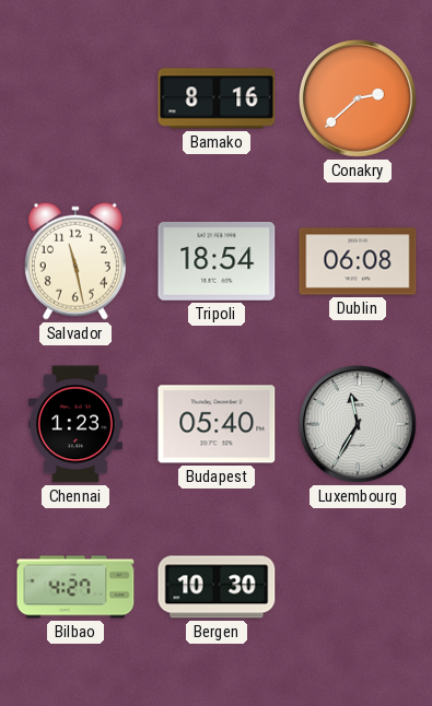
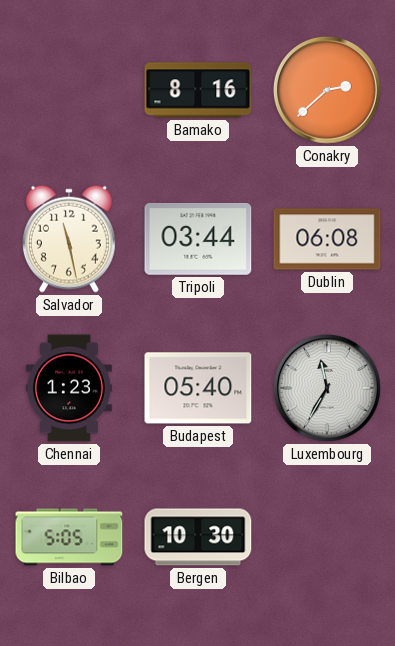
Tripoli: 18:54 -> 03:44 (198, 239)
Bilbao: 4:27 -> 5:05 (69, 537)
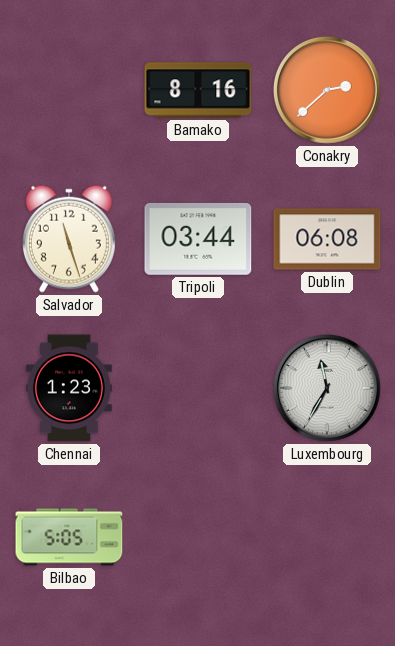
Salvador: 11:28 -> 11:27 (69, 239)
Budapest: 05:40 -> none (198, 388)
Bergen: 10:30 -> none (198, 537)
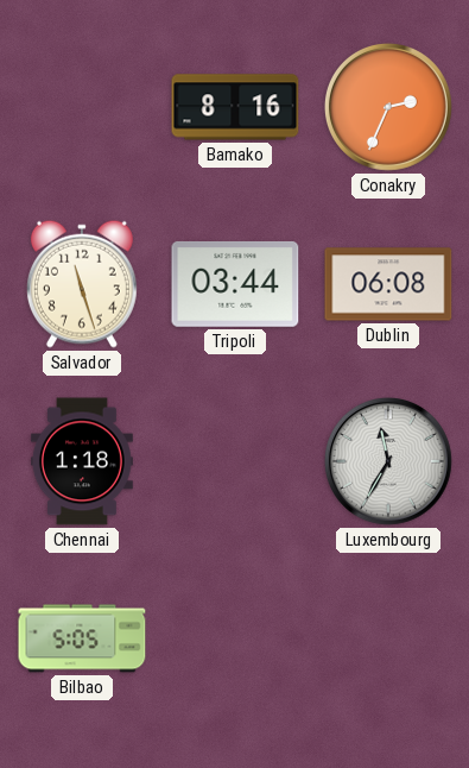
Conakry: 2:38 -> 2:34 (388, 107)
Chennai: 1:23 -> 1:18 (82, 461)
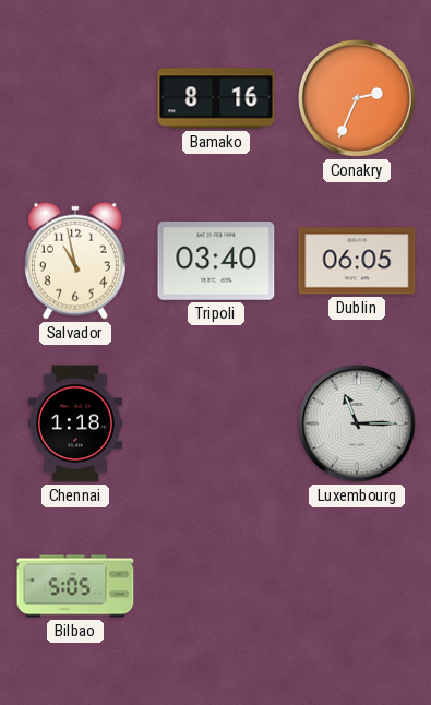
Salvador: 11:27 -> 10:58 (75, 261)
Tripoli: 03:44 -> 03:40 (216, 261)
Dublin: 06:08 -> 06:05 (357, 261)
Luxembourg: 11:35 -> 11:15 (357, 423)
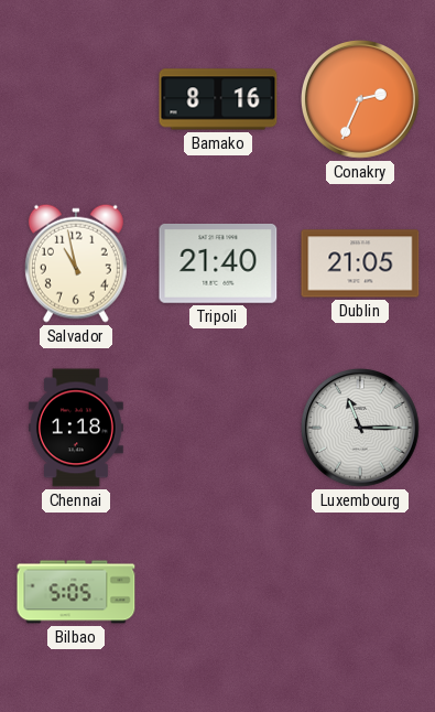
Tripoli: 03:40 -> 21:40 (218, 263)
Dublin: 06:05 -> 21:05 (360, 263)
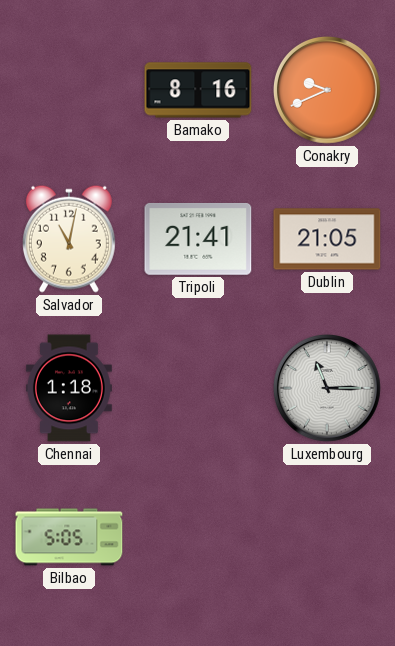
Conakry: 2:34 -> 9:41 (327, 90)
Salvador: 10:58 -> 11:02 (69, 239)
Tripoli: 21:40 -> 21:41 (198, 239)
